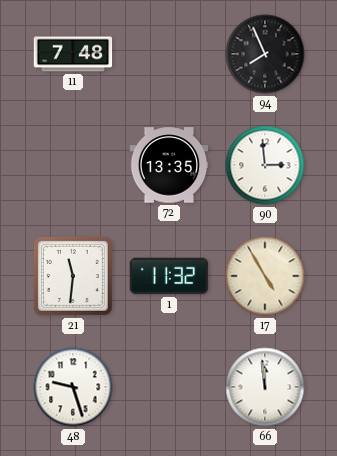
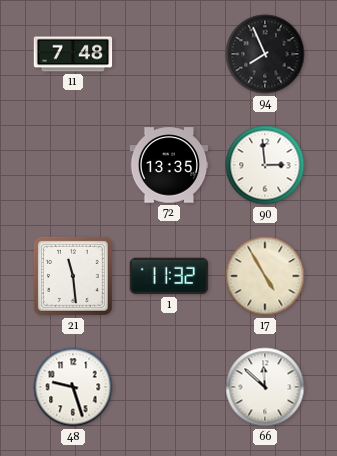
21: 11:31 -> 11:29 (73, 276)
66: 11:59 -> 11:52 (265, 387)
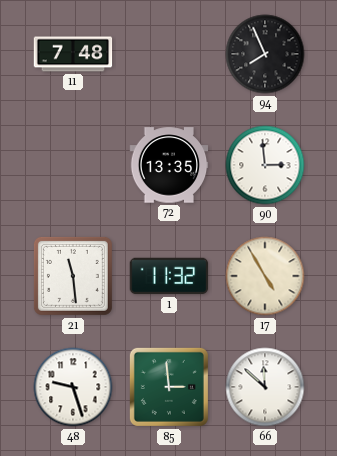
85: none -> 2:59 (169, 387)
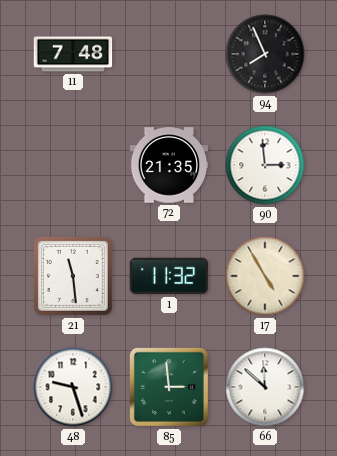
72: 13:35 -> 21:35 (169, 165)
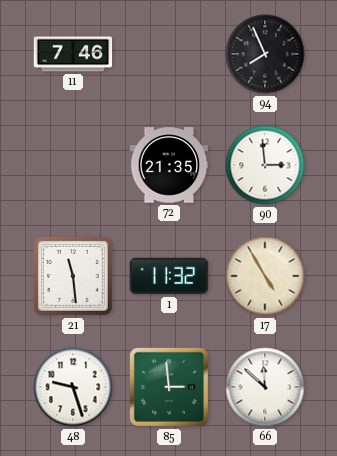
11: 7:48 -> 7:46 (73, 54)
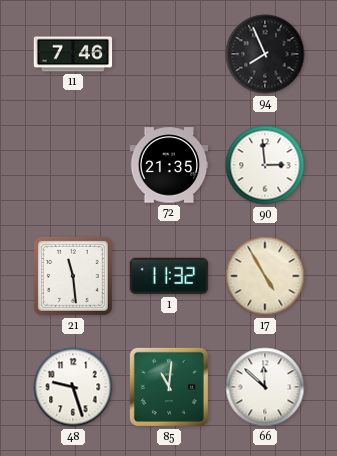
85: 2:59 -> 11:01 (169, 387)
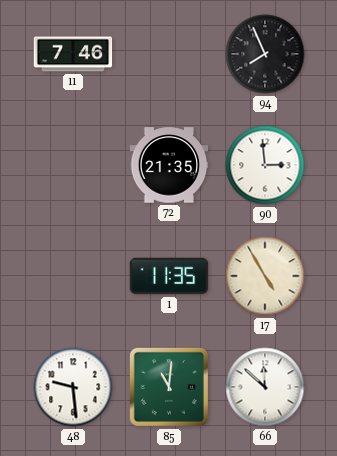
21: 11:29 -> none (73, 276)
1: 11:32 -> 11:35 (169, 276)
48: 9:27 -> 9:29 (73, 387)
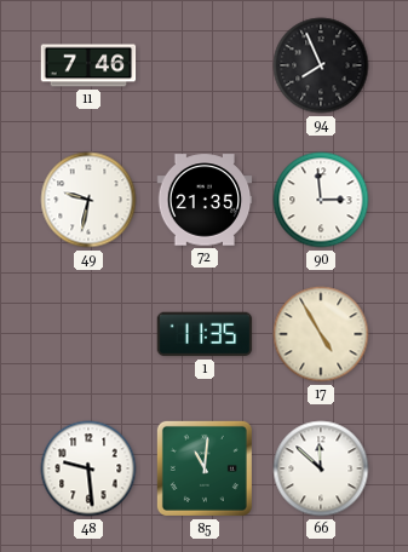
49: none -> 9:32 (88, 200)
